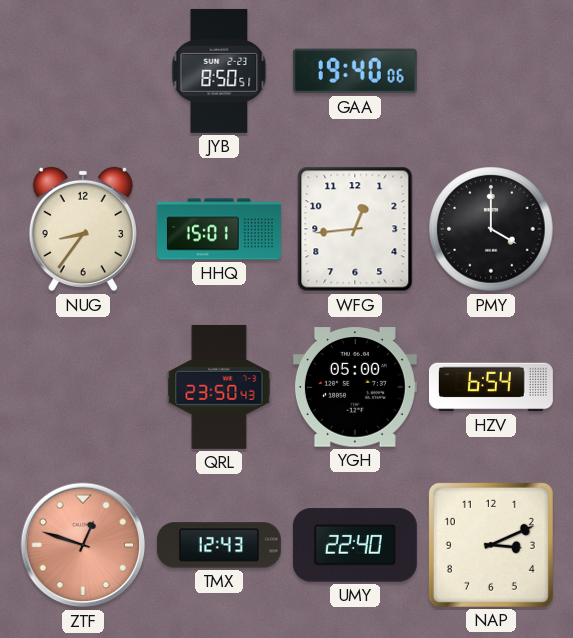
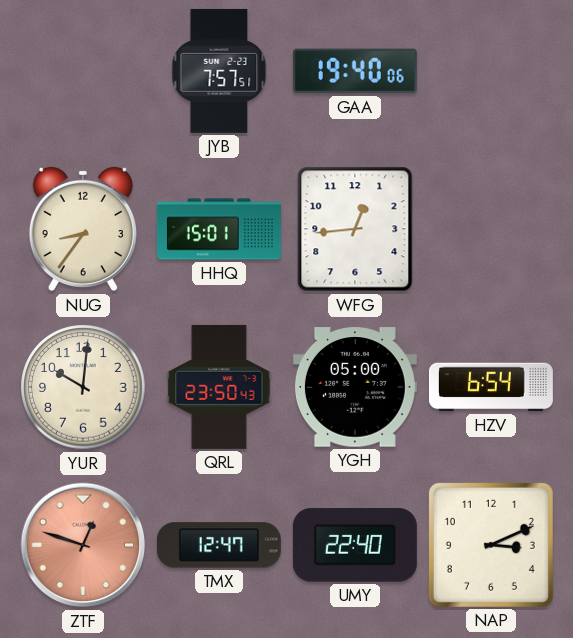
JYB: 8:50 -> 7:57 (219, 71)
PMY: 4:00 -> none (491, 229)
YUR: none -> 10:01 (83, 387)
TMX: 12:43 -> 12:47 (219, 545)
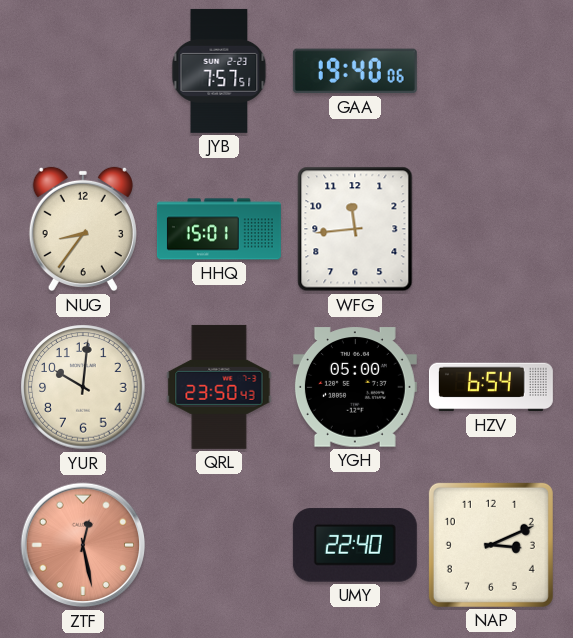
WFG: 12:44 -> 11:44 (355, 229)
ZTF: 12:48 -> 12:28 (83, 545)
TMX: 12:47 -> none (219, 545)
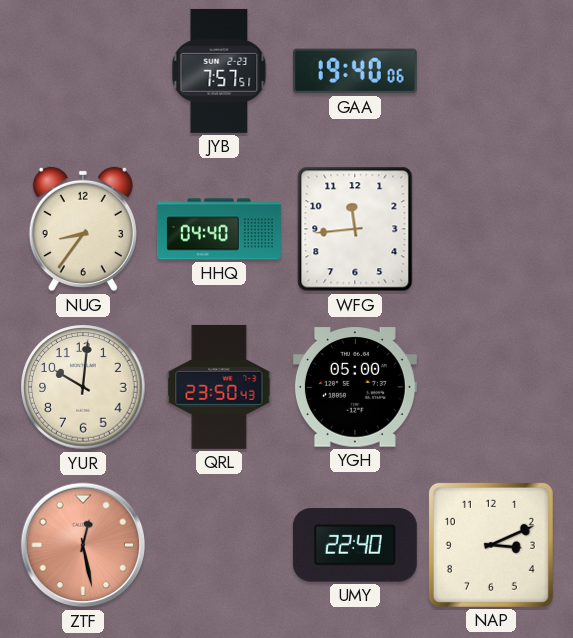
HHQ: 15:01 -> 04:40 (219, 229)
HZV: 6:54 -> none (491, 387)
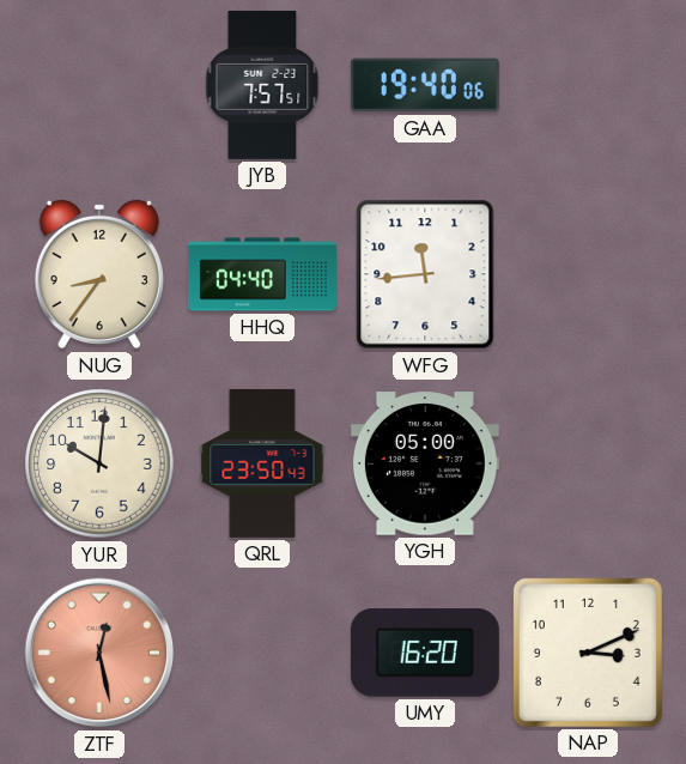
UMY: 22:40 -> 16:20 (425, 653)
